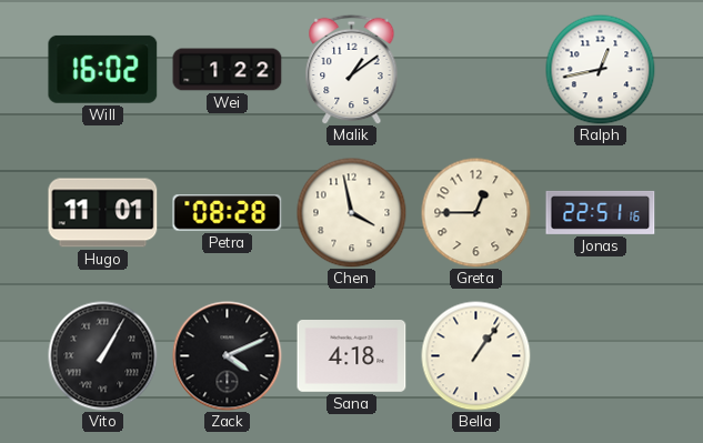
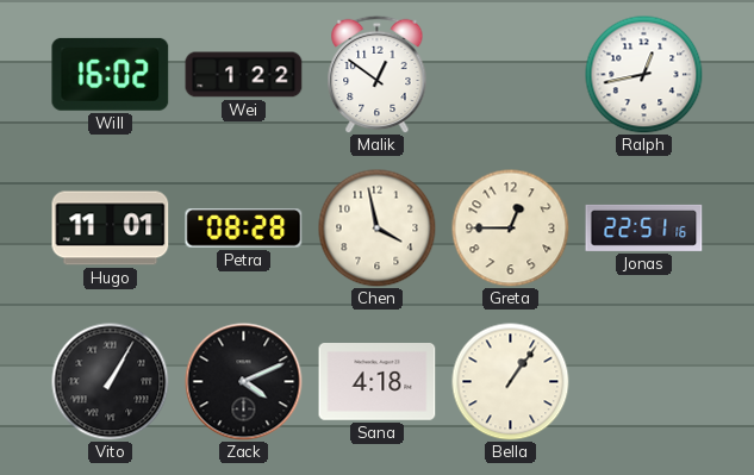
Malik: 1:09 -> 12:51 (378, 74)
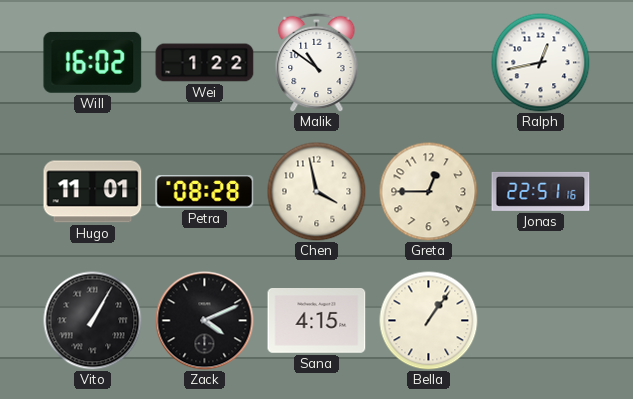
Malik: 12:51 -> 10:51 (317, 62)
Sana: 4:18 -> 4:15 (317, 321)
